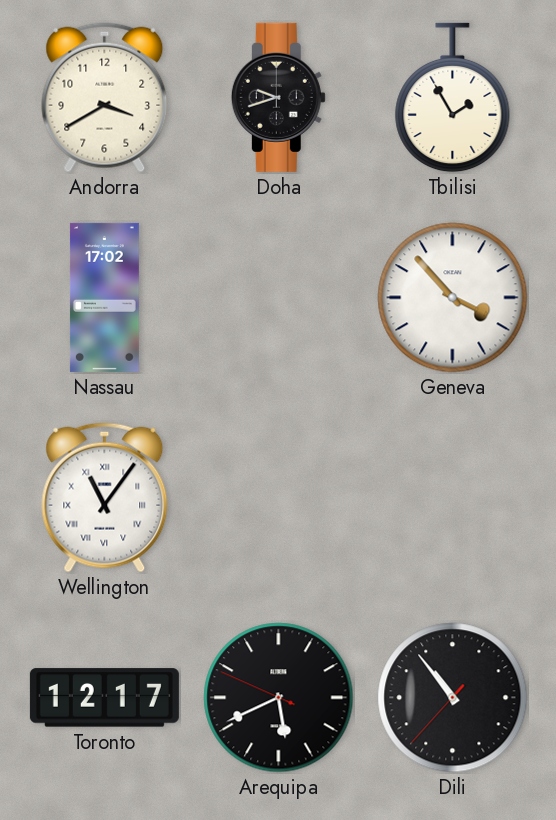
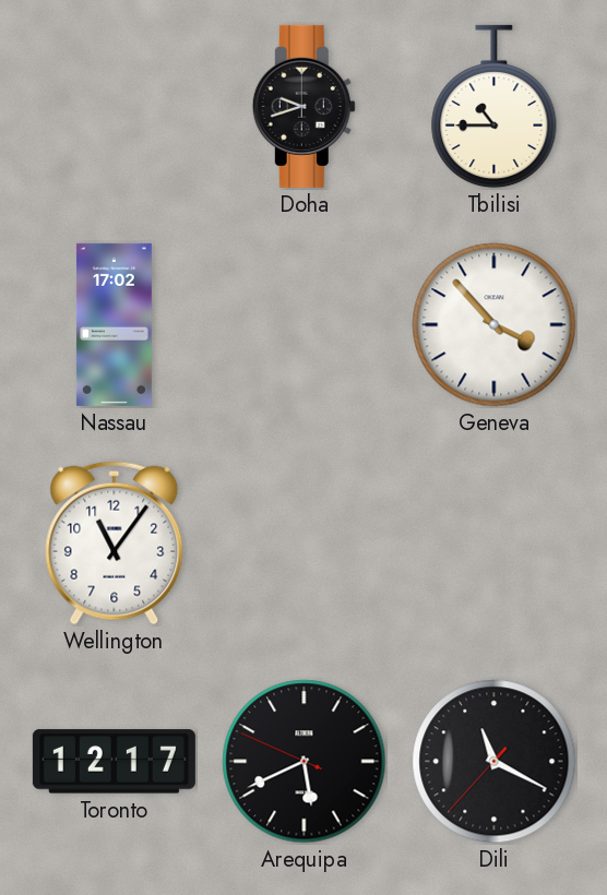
Andorra: 3:40 -> none (105, 98)
Tbilisi: 1:55 -> 10:45 (495, 107)
Wellington numerals: Roman -> Arabic (115, 544)
Dili: 10:53 -> 11:19 (495, 762)
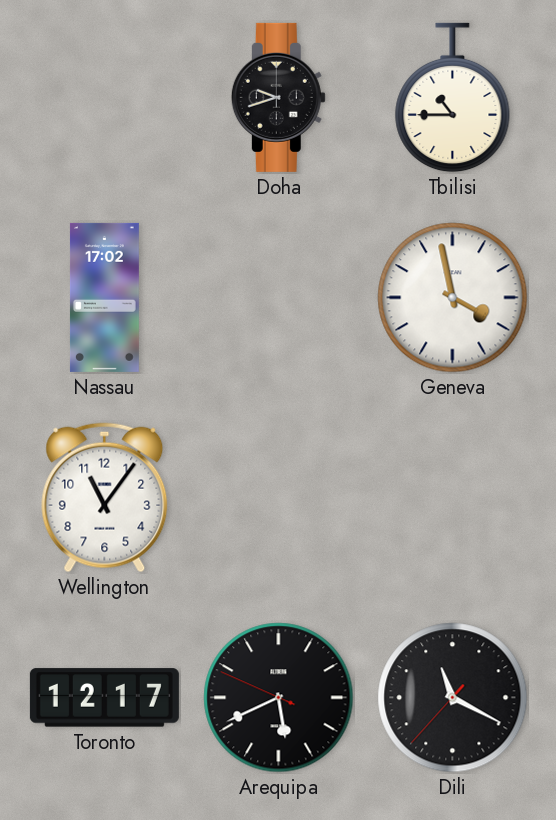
Geneva: 3:53 -> 3:58 (453, 298)
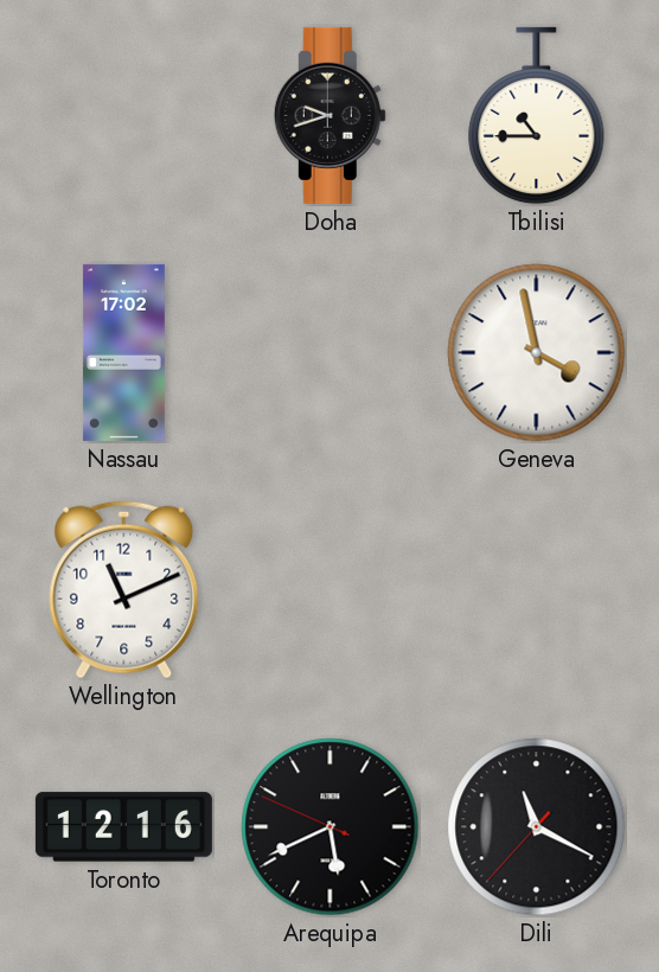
Wellington: 11:06 -> 11:11 (124, 590)
Toronto: 12:17 -> 12:16 (123, 827)
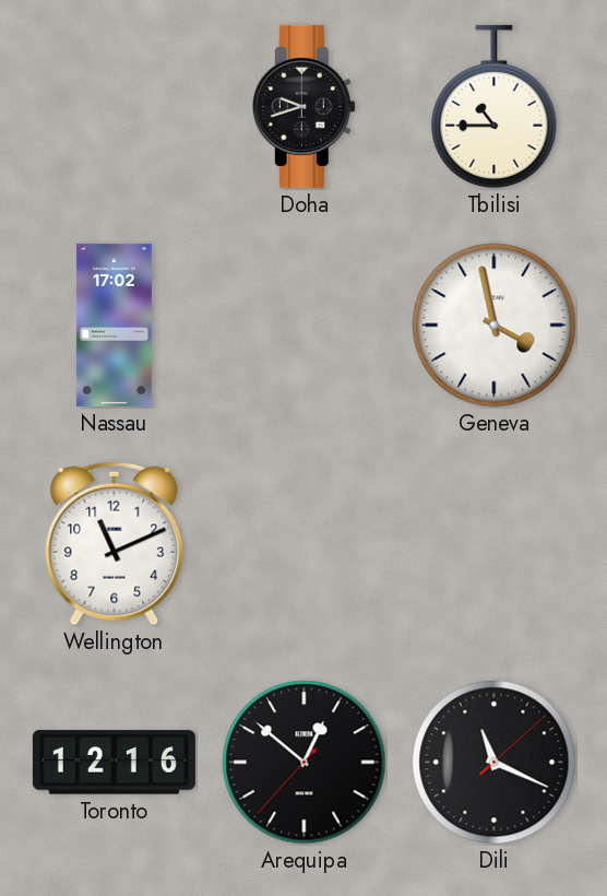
Arequipa: 5:40 -> 12:51 (305, 763)
Dili: 11:19:37 -> 11:19:08 (495, 763)
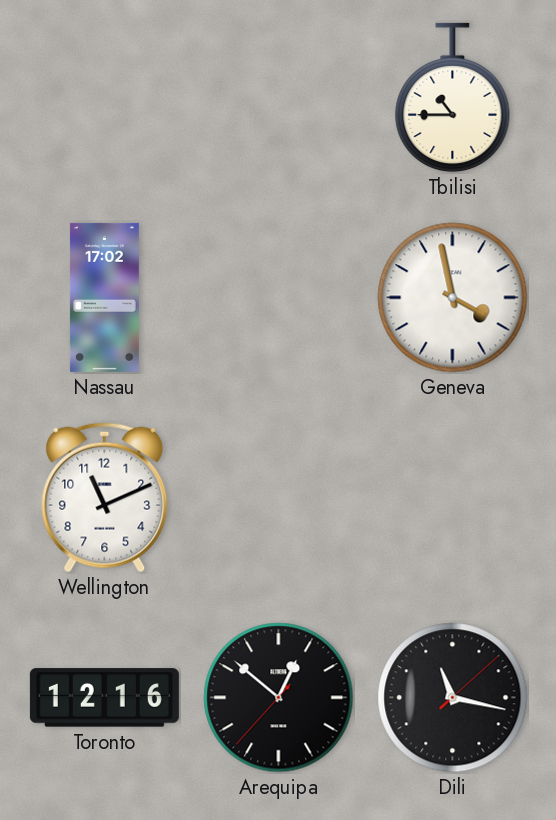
Doha: 9:42 -> none (303, 106)
Dili: 11:19 -> 11:17 (453, 698)
